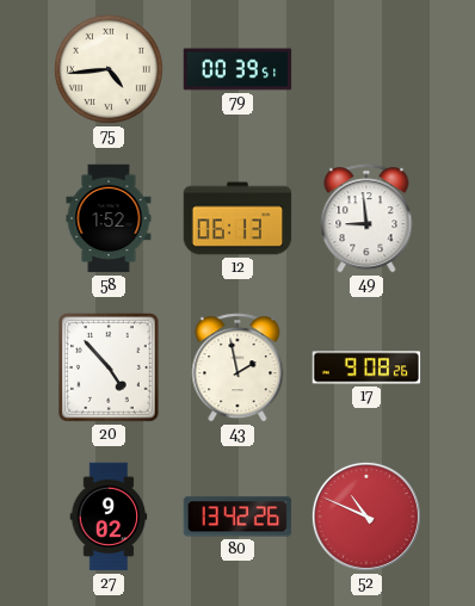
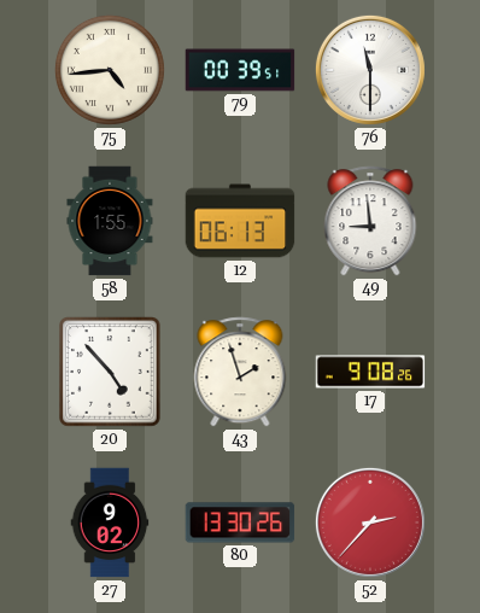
76: none -> 11:30 (370, 70)
58: 1:52 -> 1:55 (110, 221)
43: 1:58 -> 1:57 (240, 372)
80: 13:42 -> 13:30 (240, 522)
52: 10:49 -> 2:37 (370, 522)
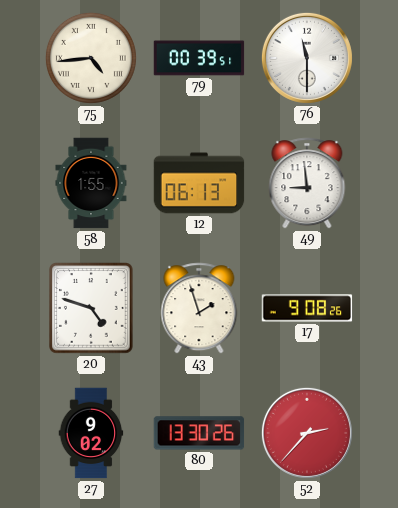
20: 4:53 -> 4:48 (92, 309)
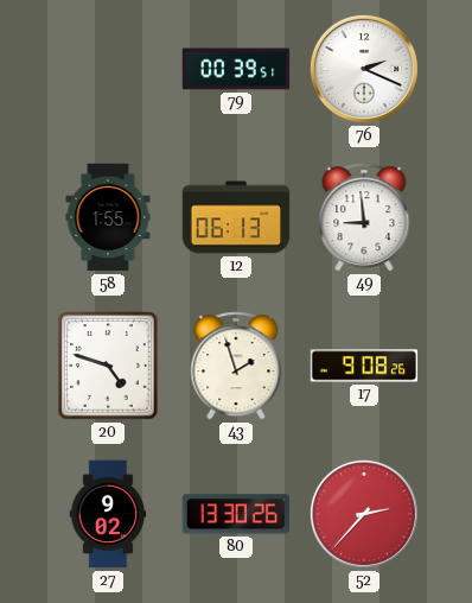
75: 4:44 -> none (91, 58)
76: 11:30 -> 2:19 (364, 69)
